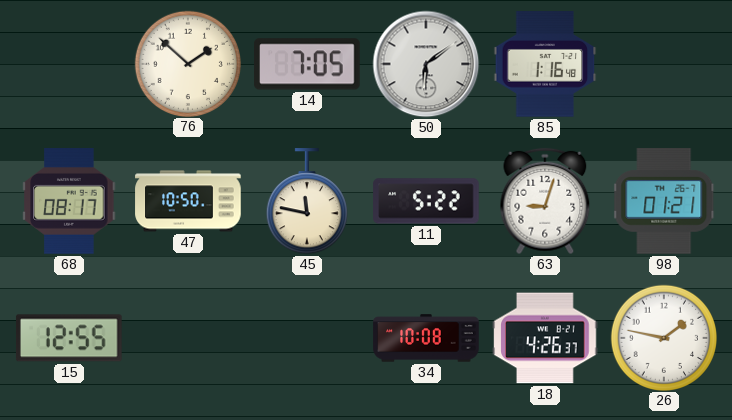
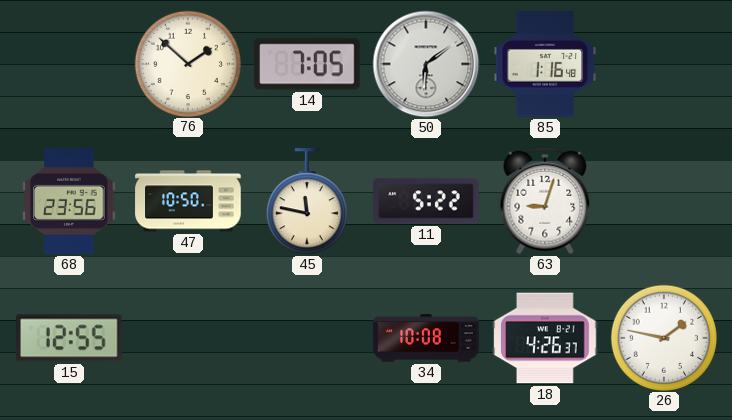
68: 08:17 -> 23:56 (69, 201)
98: 01:21 -> none (665, 201)
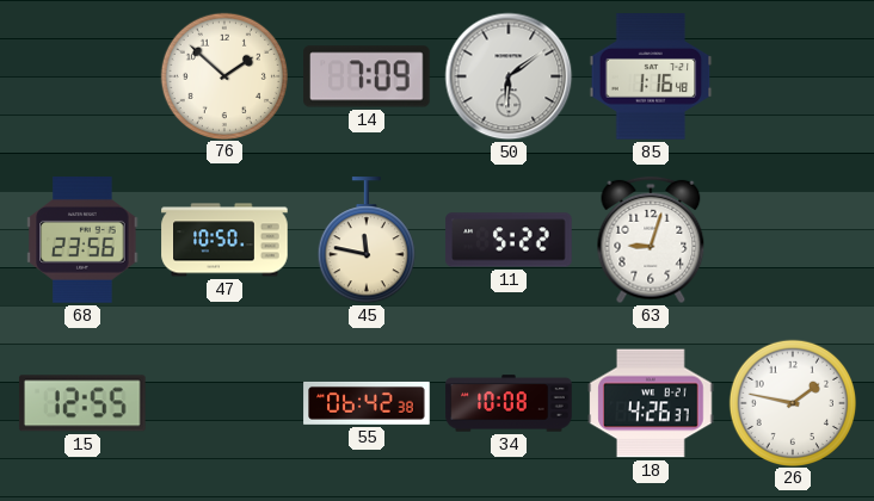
14: 7:05 -> 7:09 (367, 76)
55: none -> 06:42 (367, 403)
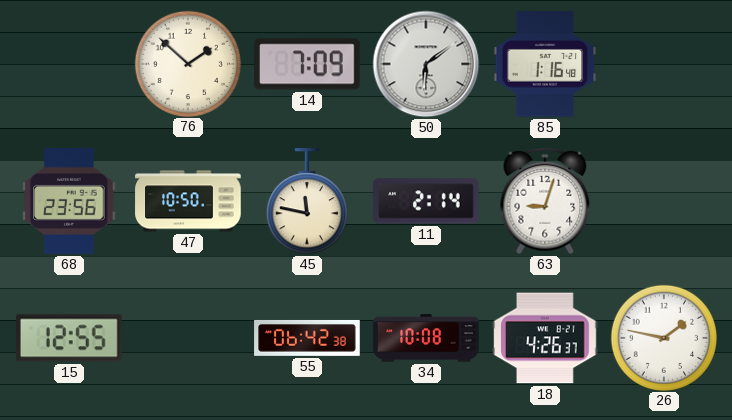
11: 5:22 -> 2:14 (426, 201)
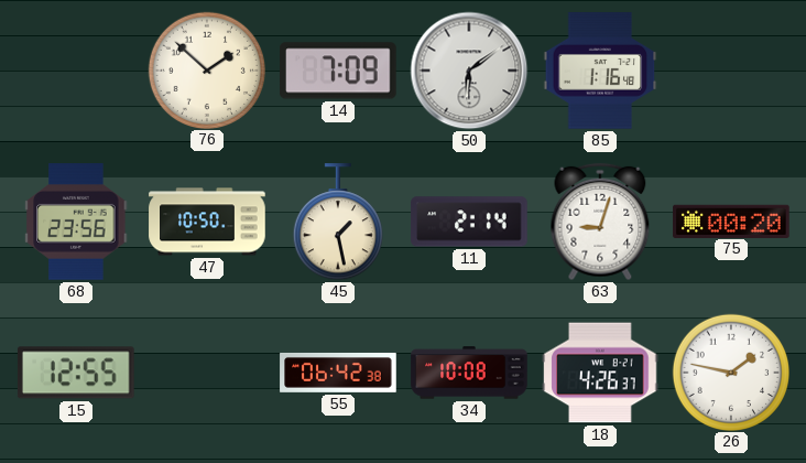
45: 11:47 -> 1:28 (338, 223)
75: none -> 00:20 (731, 220)
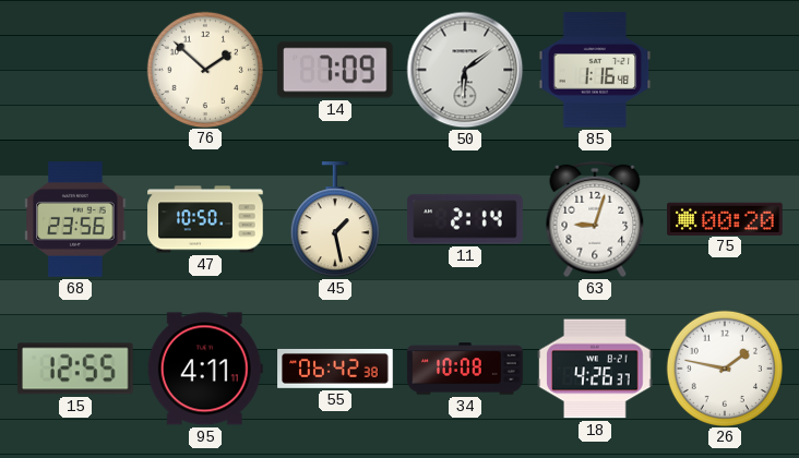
95: none -> 4:11 (205, 369)
